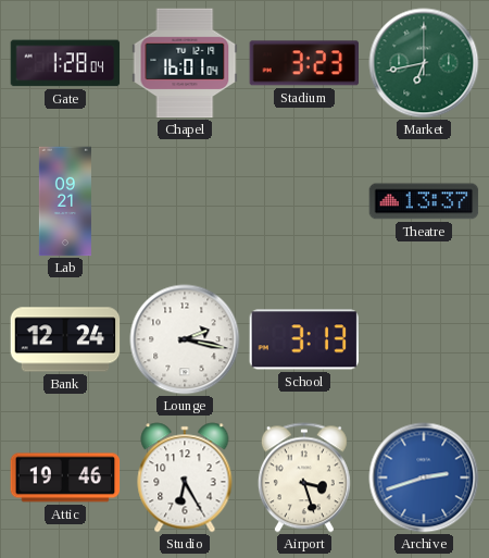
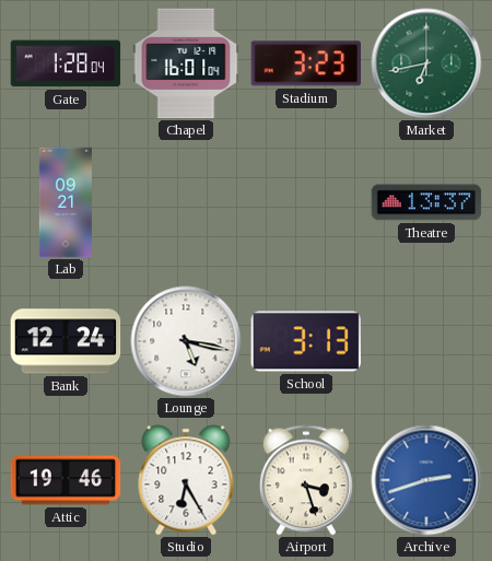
Lounge: 2:17 -> 5:17 (186, 341)
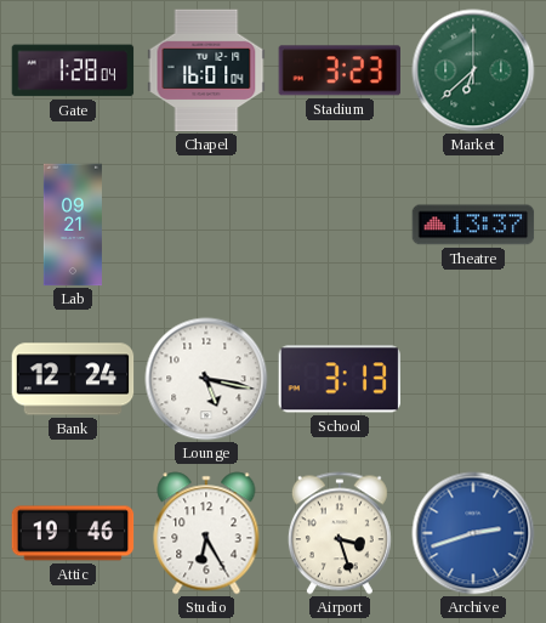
Market: 6:43 -> 6:38 (473, 70)
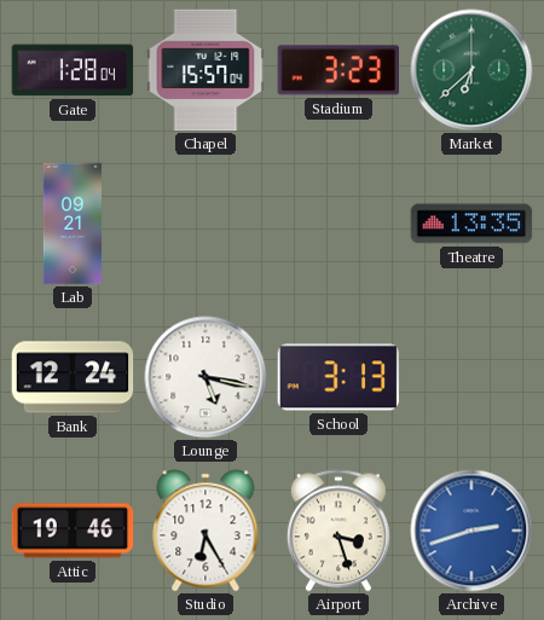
Chapel: 16:01 -> 15:57 (206, 70)
Theatre: 13:37 -> 13:35 (471, 224)
